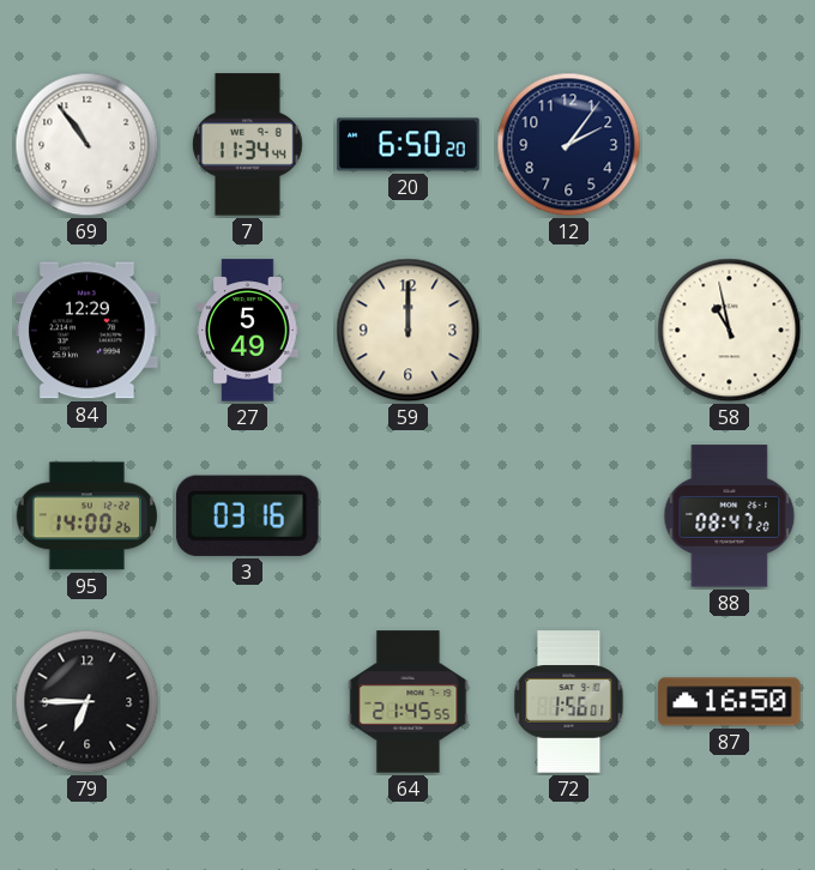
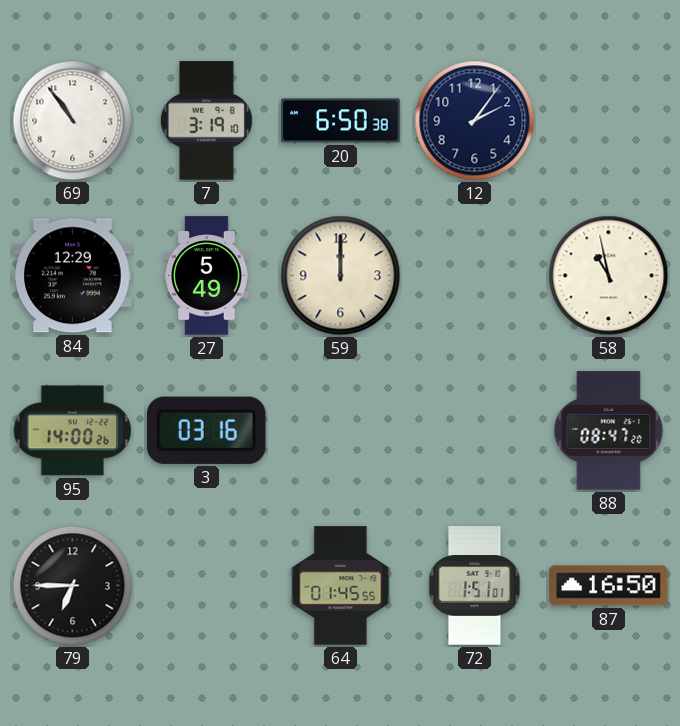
7: 11:34 -> 3:19 (206, 121)
20: 6:50:20 -> 6:50:38 (341, 121)
64: 21:45 -> 01:45 (341, 586)
72: 1:56 -> 1:51 (475, 586)
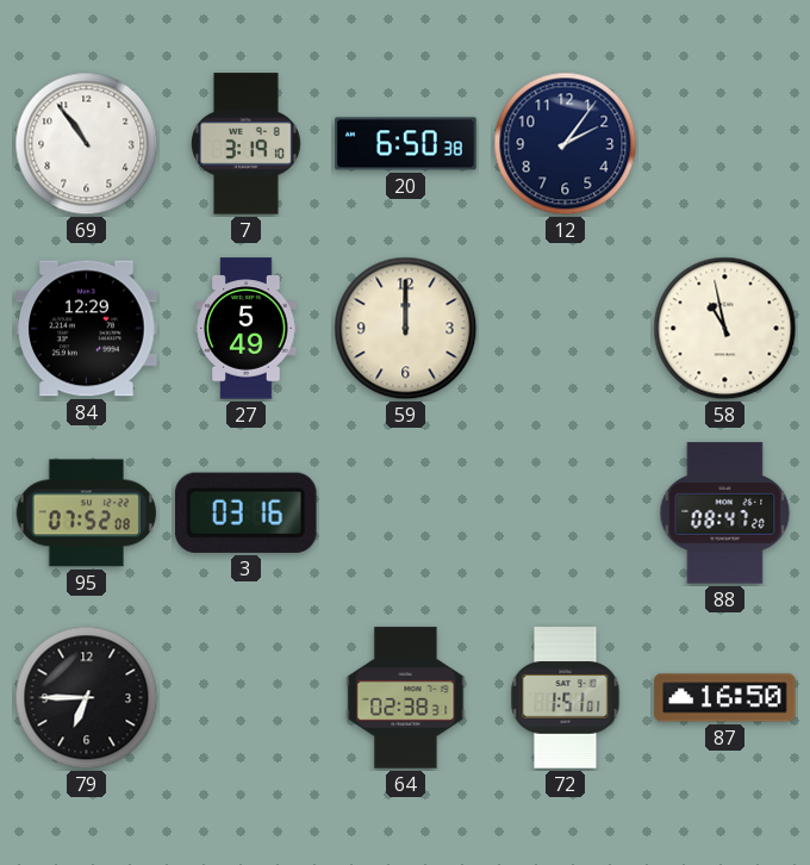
95: 14:00 -> 07:52 (87, 514)
64: 01:45 -> 02:38 (406, 698)
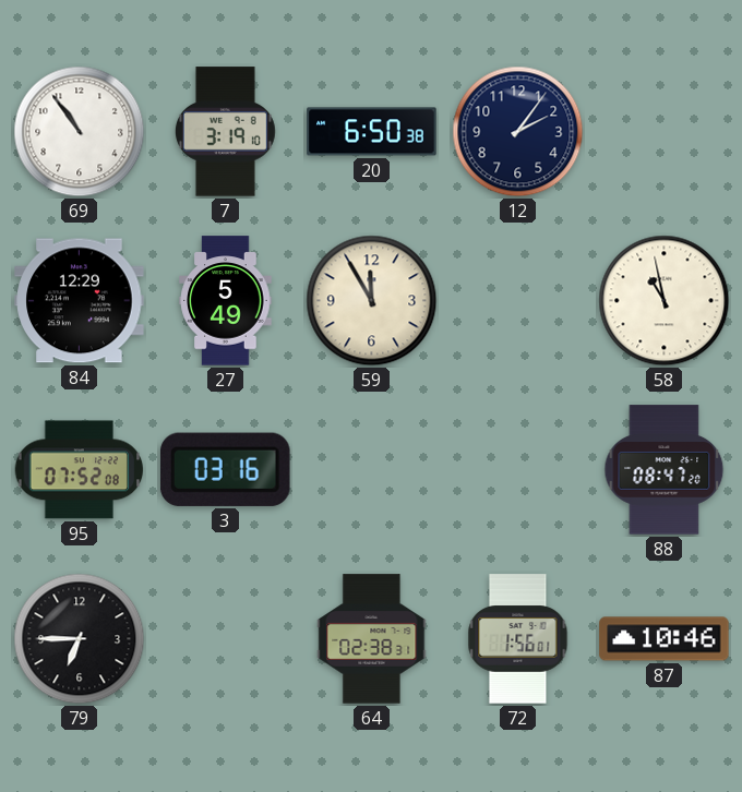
59: 12:00 -> 11:55 (372, 301)
72: 1:51 -> 1:56 (518, 639)
87: 16:50 -> 10:46 (665, 639)
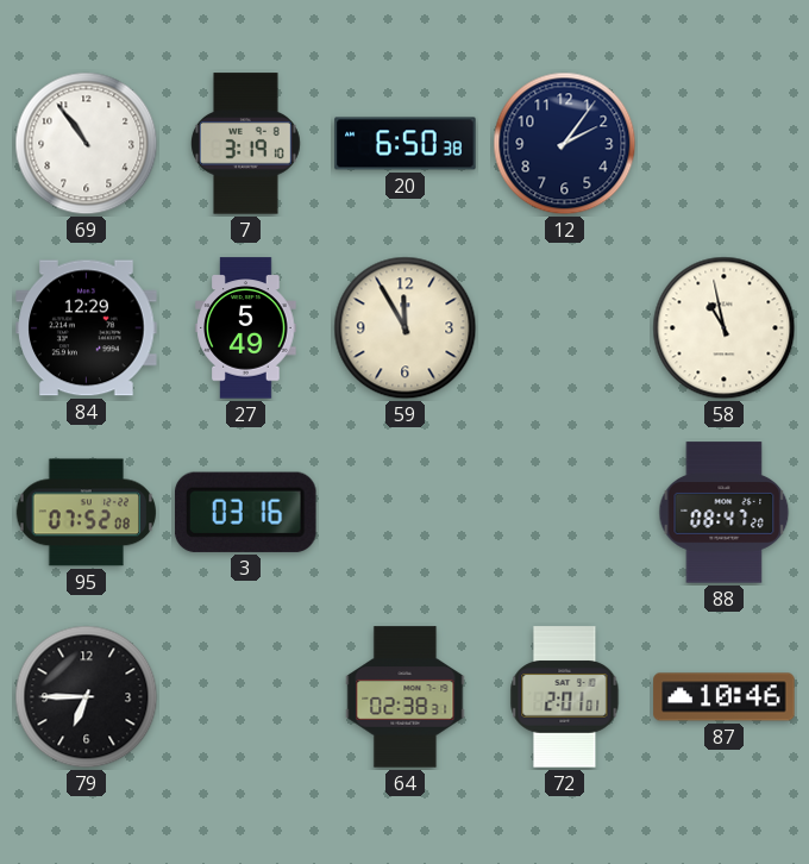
72: 1:56 -> 2:01 (565, 697)
